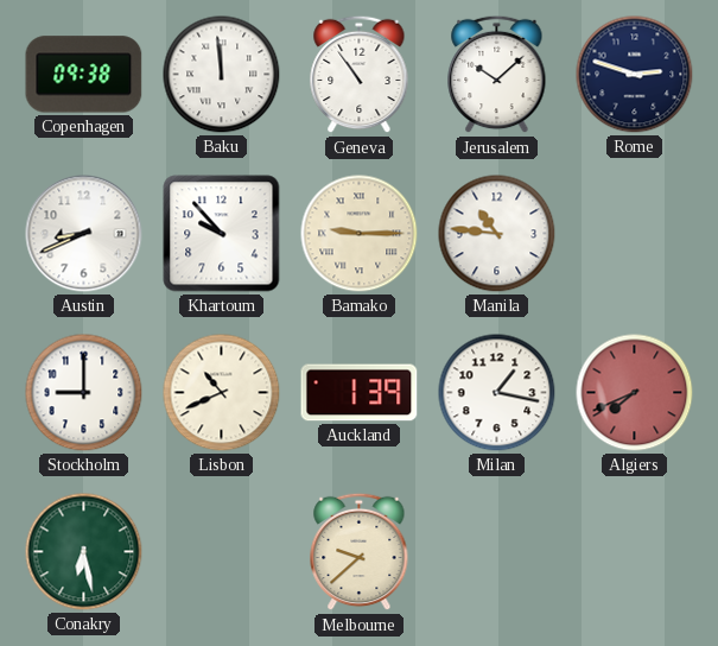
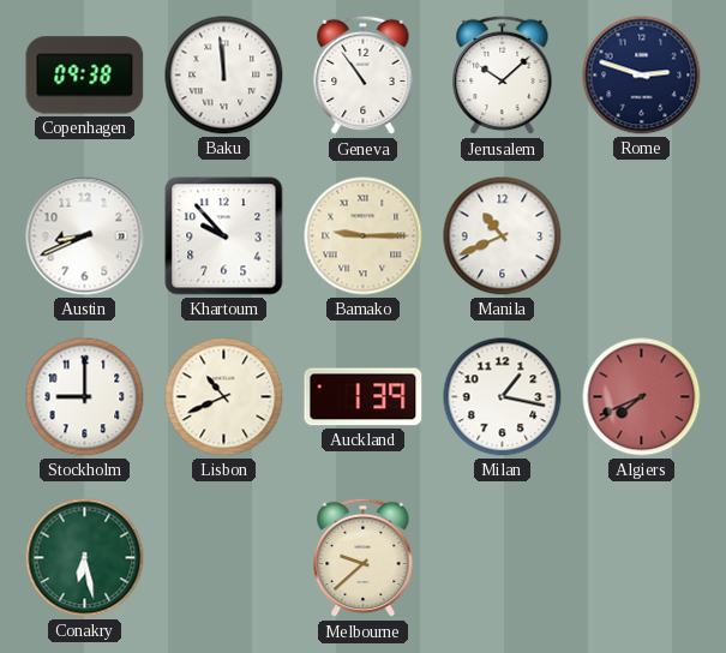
Manila: 10:46 -> 10:41 (503, 236)
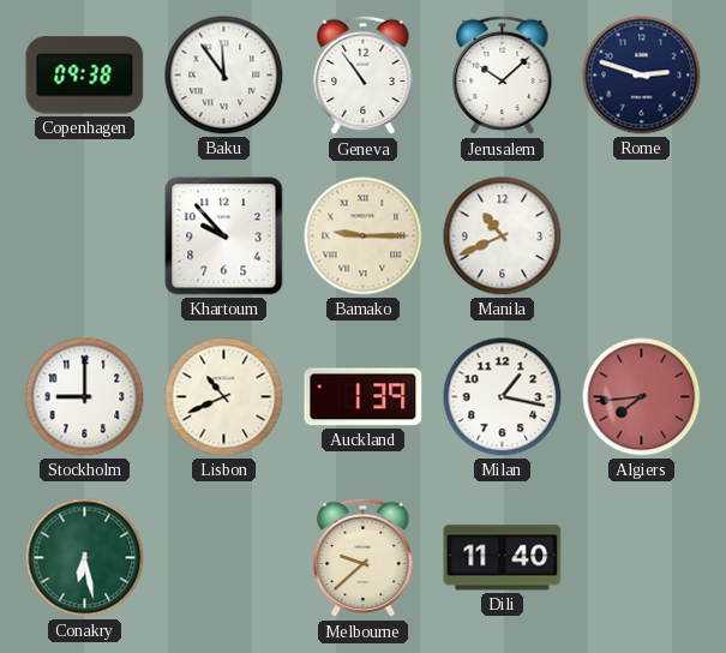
Baku: 11:59 -> 11:54 (224, 76)
Austin: 8:41 -> none (85, 236)
Algiers: 7:41 -> 7:44 (642, 397)
Dili: none -> 11:40 (503, 558)
